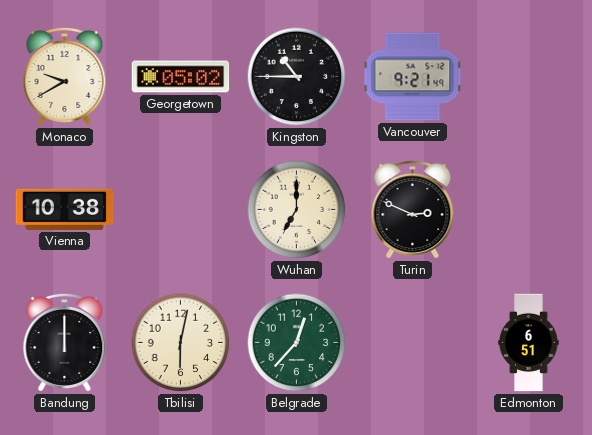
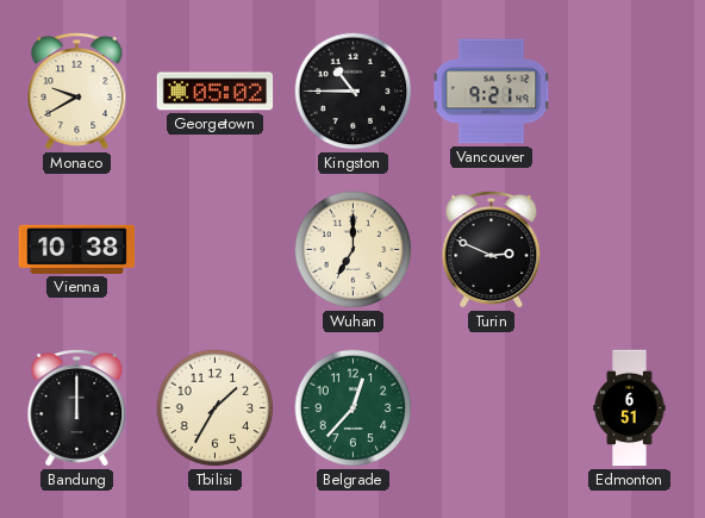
Tbilisi: 6:02 -> 1:35 (216, 408)
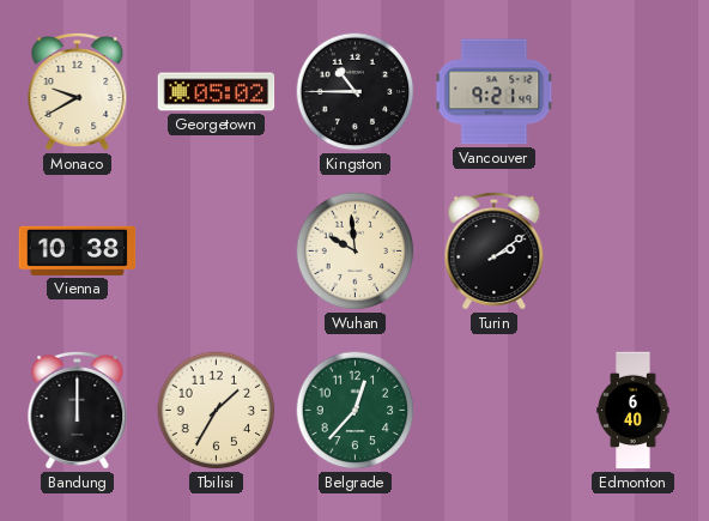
Wuhan: 7:00 -> 9:59 (356, 252)
Turin: 2:49 -> 2:09 (495, 250)
Edmonton: 6:51 -> 6:40 (634, 411)
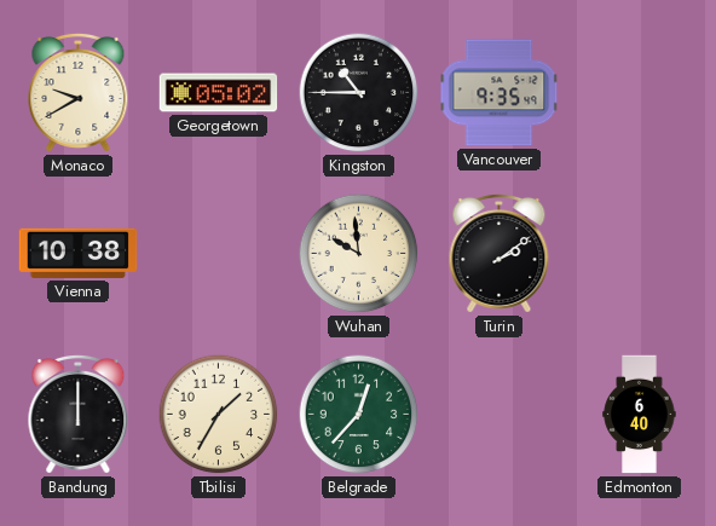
Vancouver: 9:21 -> 9:35 (500, 93)
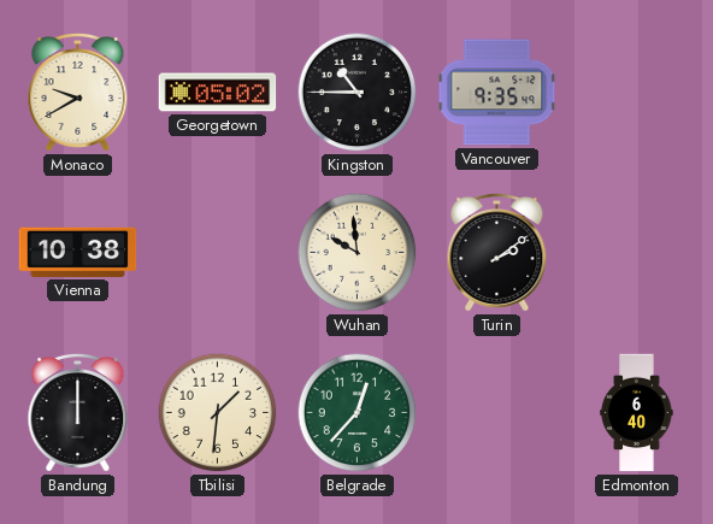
Tbilisi: 1:35 -> 1:31 (218, 413)
